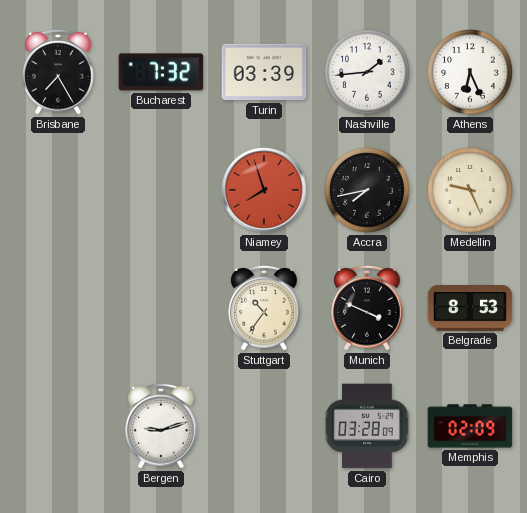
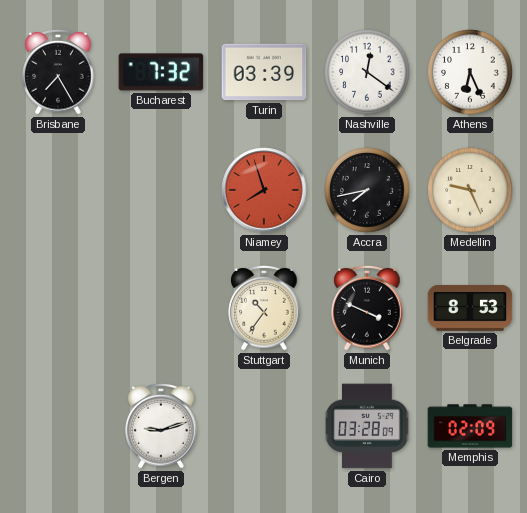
Nashville: 1:44 -> 12:21 (367, 72)
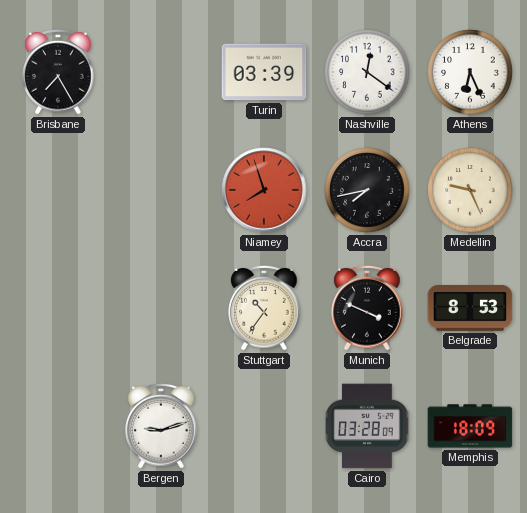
Bucharest: 7:32 -> none (161, 72)
Memphis: 02:09 -> 18:09 (470, 426)
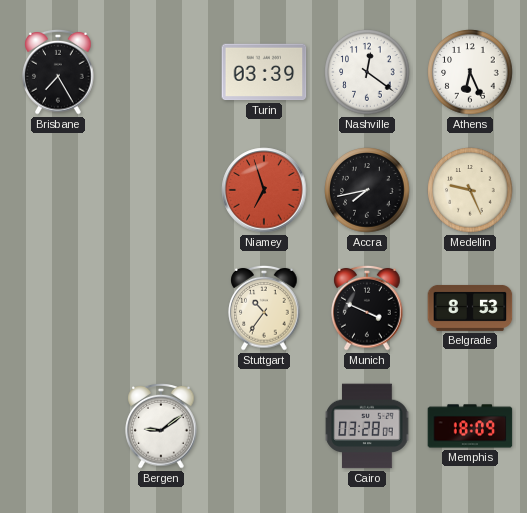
Niamey: 7:57 -> 6:57 (264, 190)
Bergen: 9:12 -> 9:09 (161, 426)
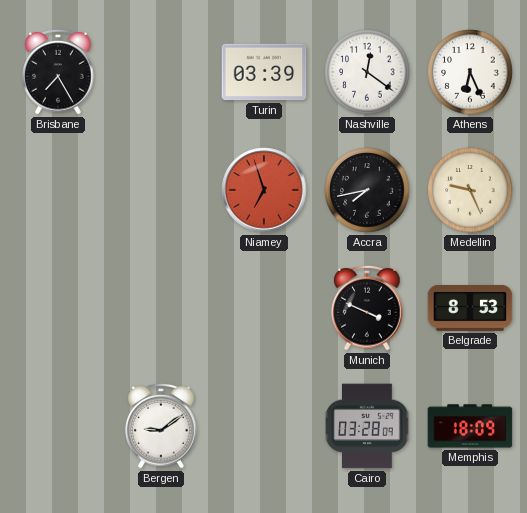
Stuttgart: 10:36 -> none (264, 308)
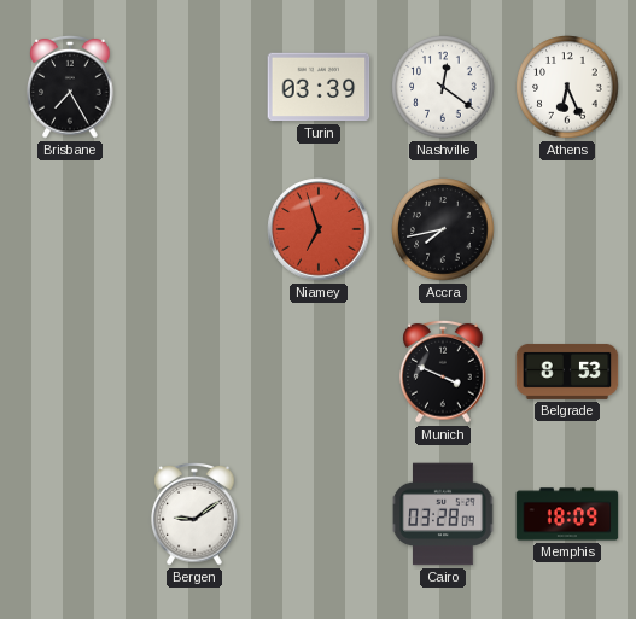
Medellin: 9:26 -> none (470, 190)
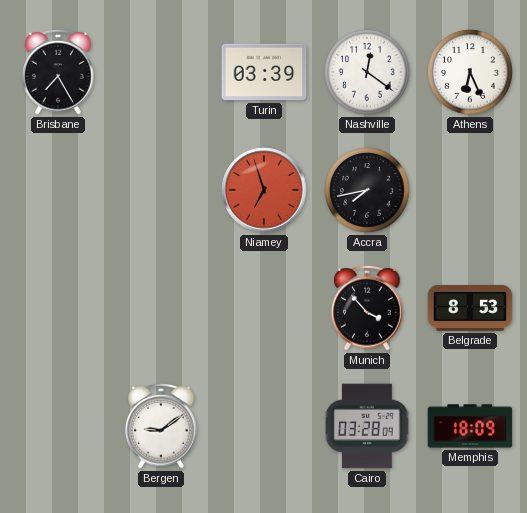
Munich: 3:49 -> 3:53 (367, 308)
